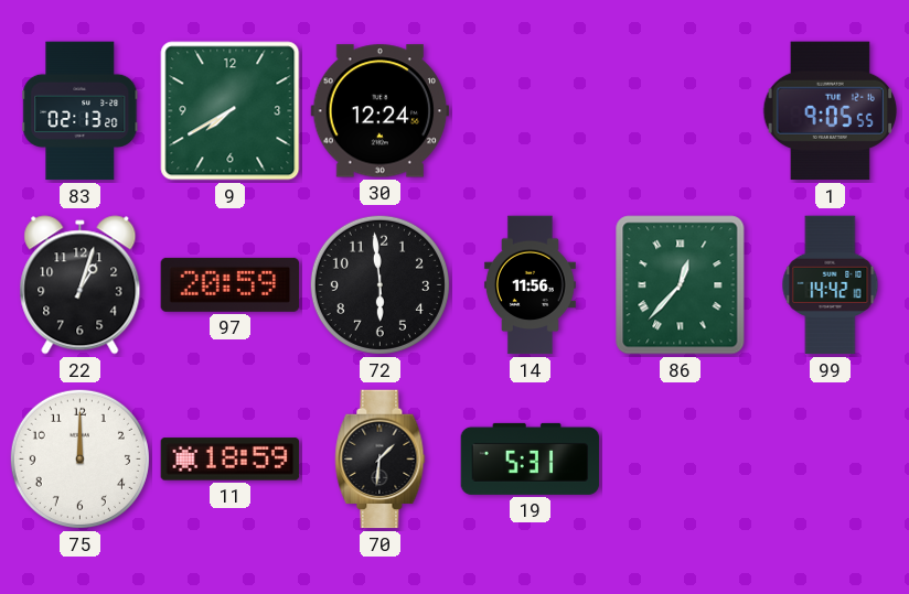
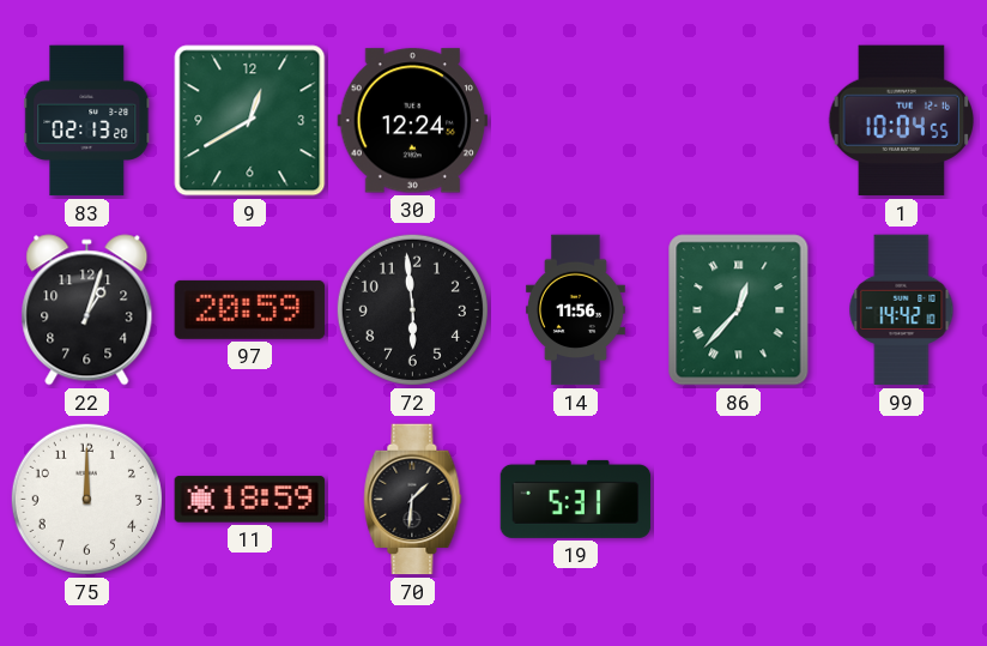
9: 7:40 -> 12:40 (250, 121)
1: 9:05 -> 10:04 (902, 121)
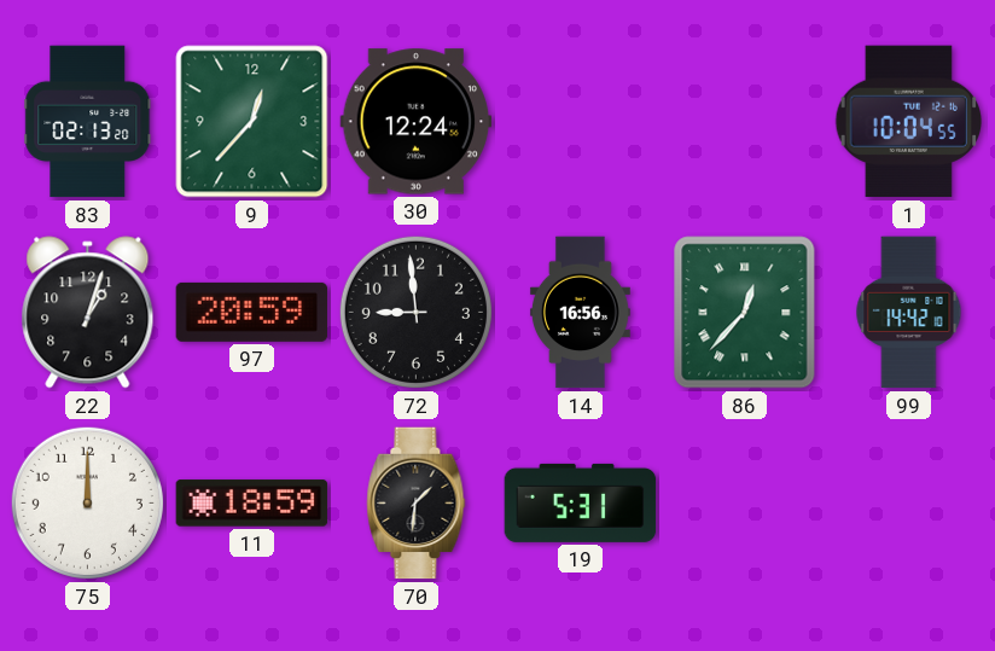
9: 12:40 -> 12:37 (252, 122)
72: 5:59 -> 8:59 (415, 312)
14: 11:56 -> 16:56 (580, 313)
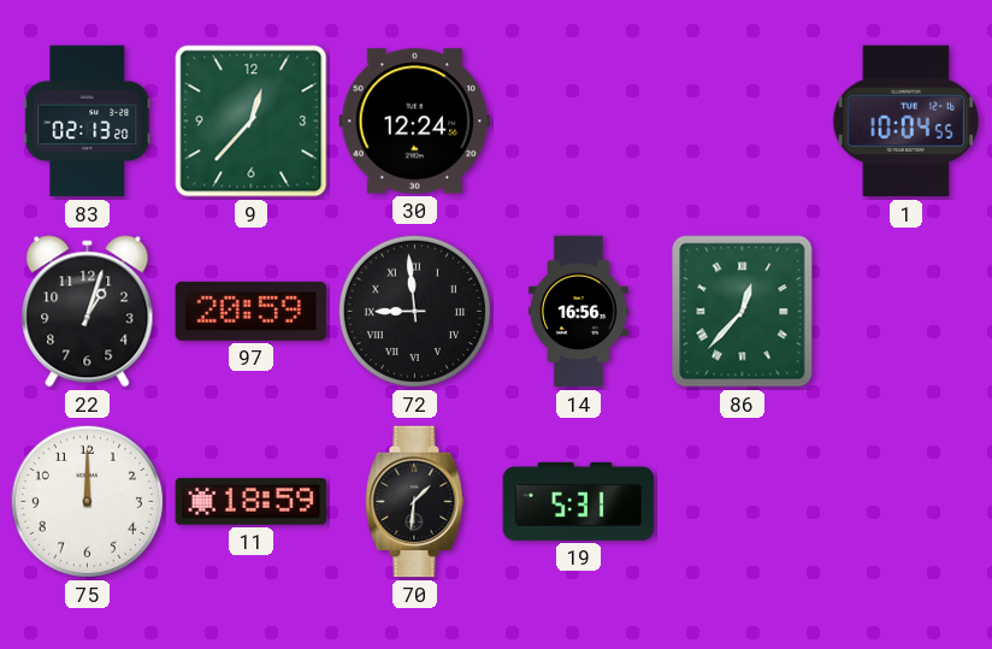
72 numerals: Arabic -> Roman (414, 311)
99: 14:42 -> none (909, 313)
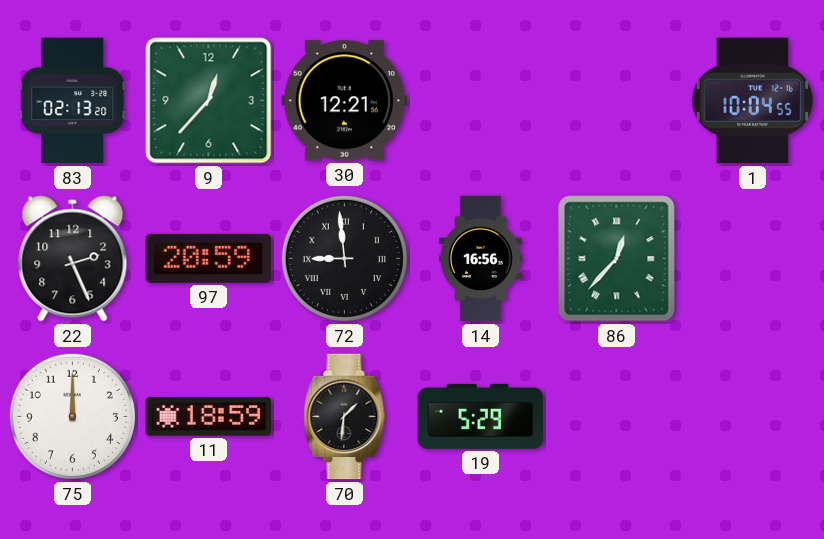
30: 12:24 -> 12:21 (345, 101)
22: 1:03 -> 2:26 (73, 259)
19: 5:31 -> 5:29 (481, 416)
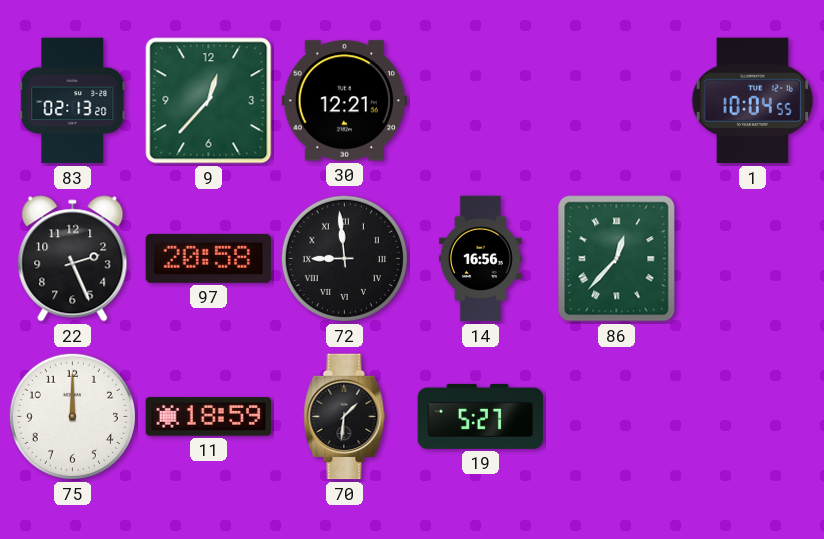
97: 20:59 -> 20:58 (209, 258)
19: 5:29 -> 5:27 (481, 416)
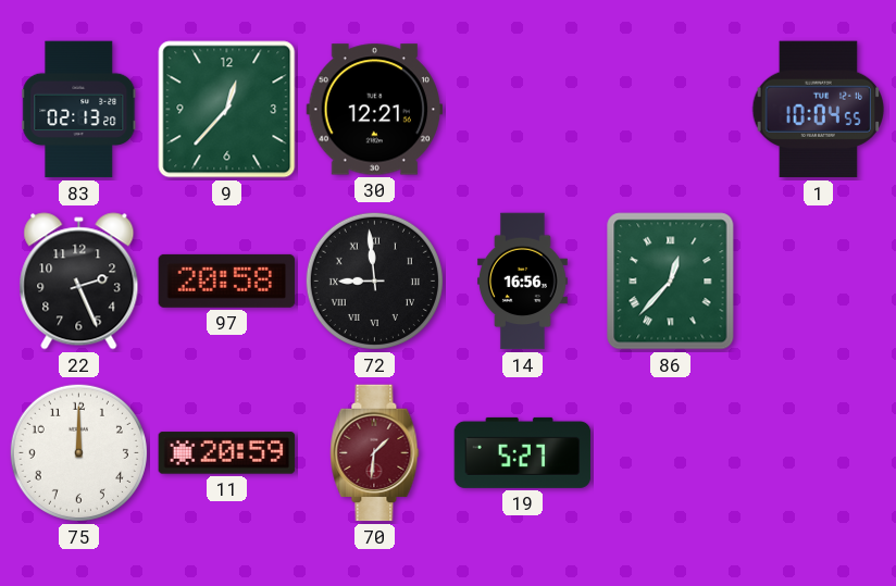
11: 18:59 -> 20:59 (227, 453)
70 dial: black -> burgundy (375, 453)
